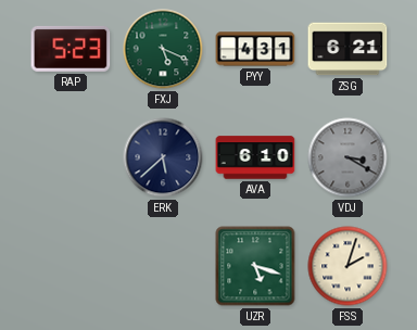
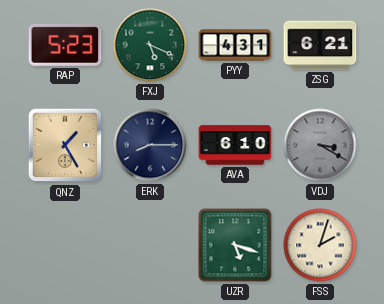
QNZ: none -> 1:25 (65, 145)
ERK: 5:38 -> 8:15 (150, 145)
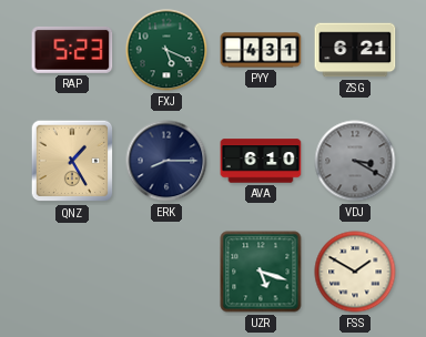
FSS: 2:03 -> 1:50 (355, 272)
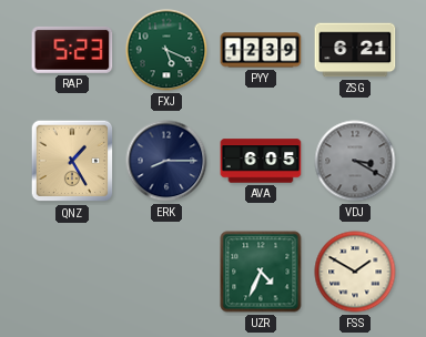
PYY: 4:31 -> 12:39 (261, 50)
AVA: 6:10 -> 6:05 (261, 161)
UZR: 5:18 -> 4:34 (261, 272)
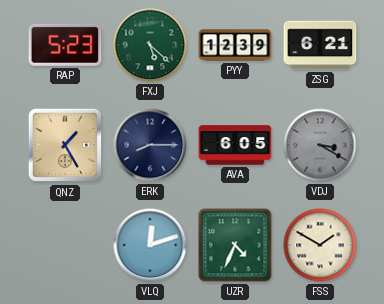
FXJ: 5:19 -> 5:22 (150, 45)
VLQ: none -> 12:12 (150, 245)
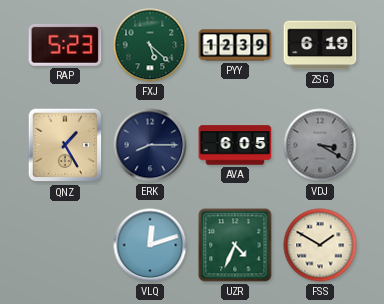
ZSG: 6:21 -> 6:19 (320, 45)
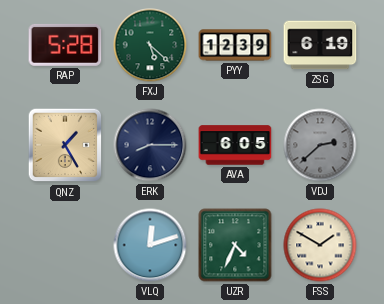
RAP: 5:23 -> 5:28 (65, 45)
VDJ: 3:20 -> 2:38 (320, 145)
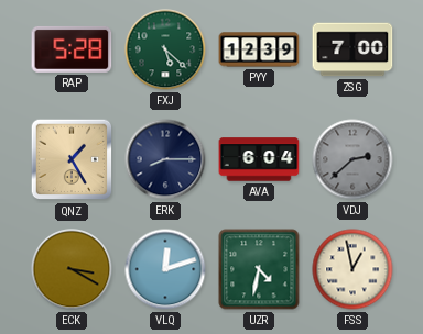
ZSG: 6:19 -> 7:00 (352, 49)
AVA: 6:05 -> 6:04 (259, 159)
ECK: none -> 3:20 (72, 269)
UZR: 4:34 -> 4:32 (259, 269)
FSS: 1:50 -> 12:58 (352, 269)
